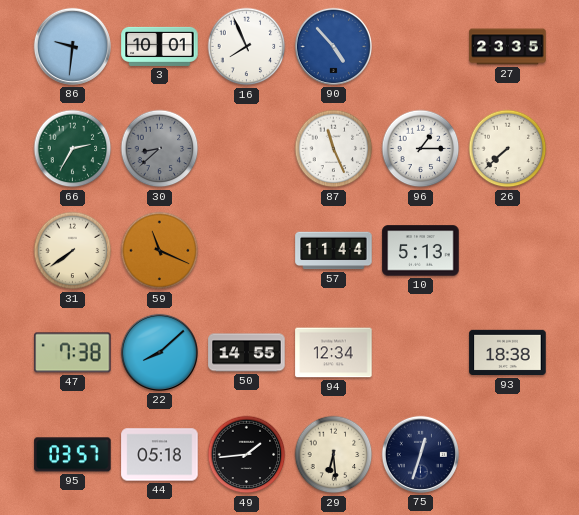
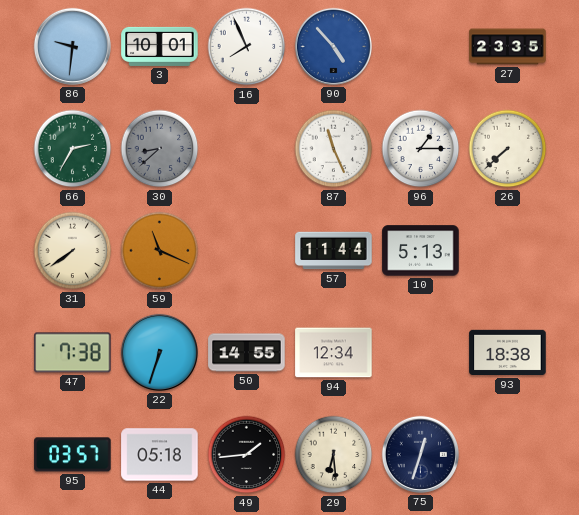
22: 8:08 -> 6:33 (159, 352)
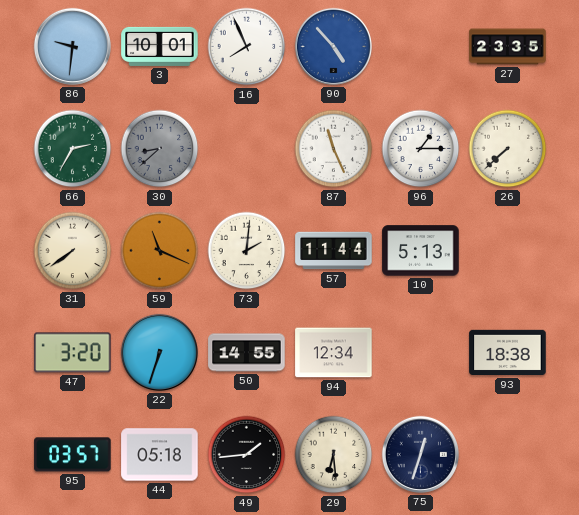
73: none -> 2:01 (247, 251)
47: 7:38 -> 3:20 (73, 353)
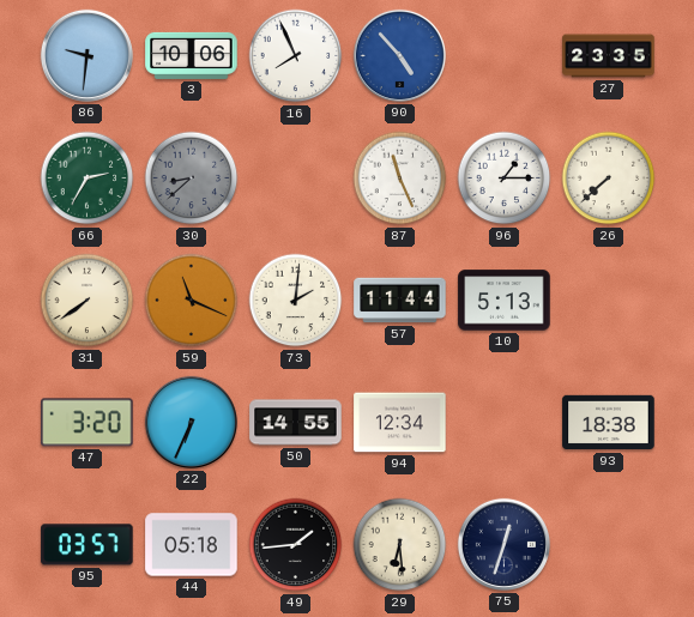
3: 10:01 -> 10:06 (192, 55)
22: 6:33 -> 6:34 (191, 422)
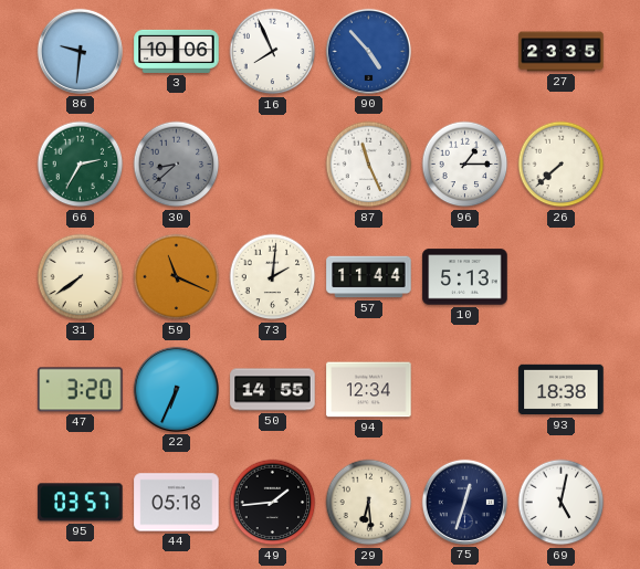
69: none -> 5:02 (562, 503)
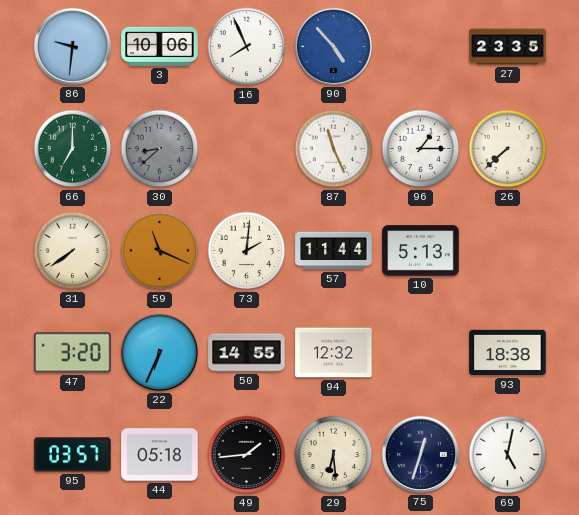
66: 2:35 -> 7:00 (73, 149)
94: 12:34 -> 12:32 (334, 353)
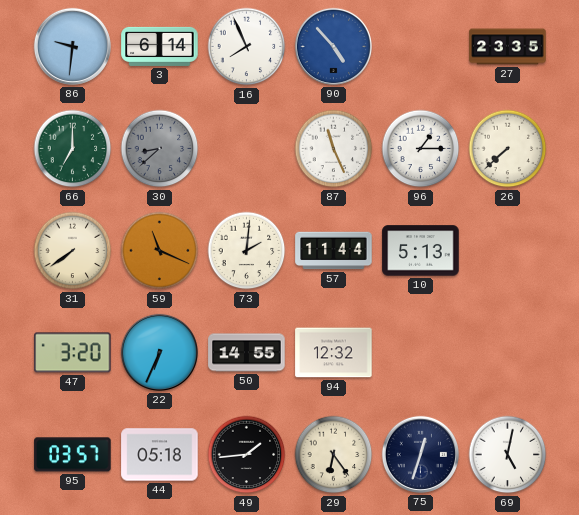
3: 10:06 -> 6:14 (160, 46)
93: 18:38 -> none (508, 353)
29: 6:29 -> 6:24 (334, 455)
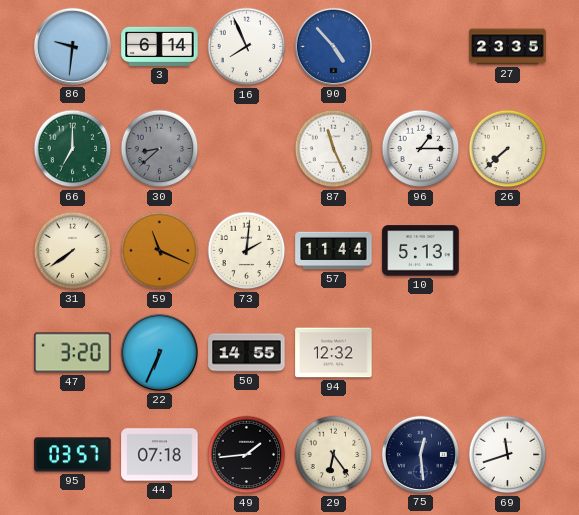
44: 05:18 -> 07:18 (160, 455)
75: 12:33 -> 12:29 (420, 454)
69: 5:02 -> 11:42 (508, 455)
